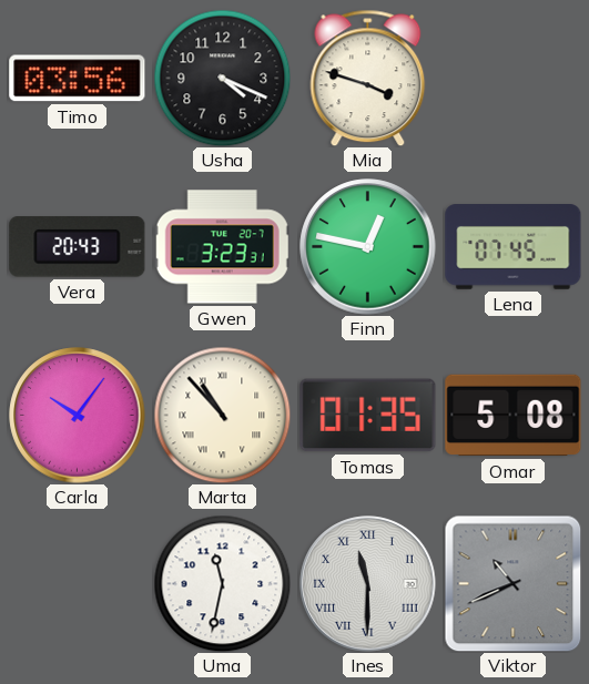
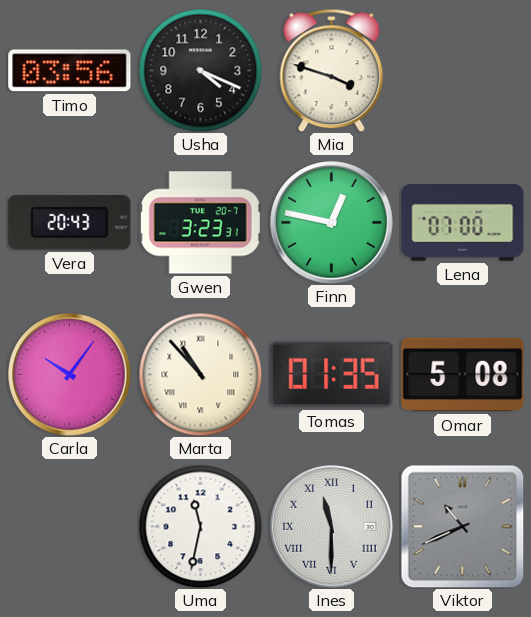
Lena: 07:45 -> 07:00 (463, 223)
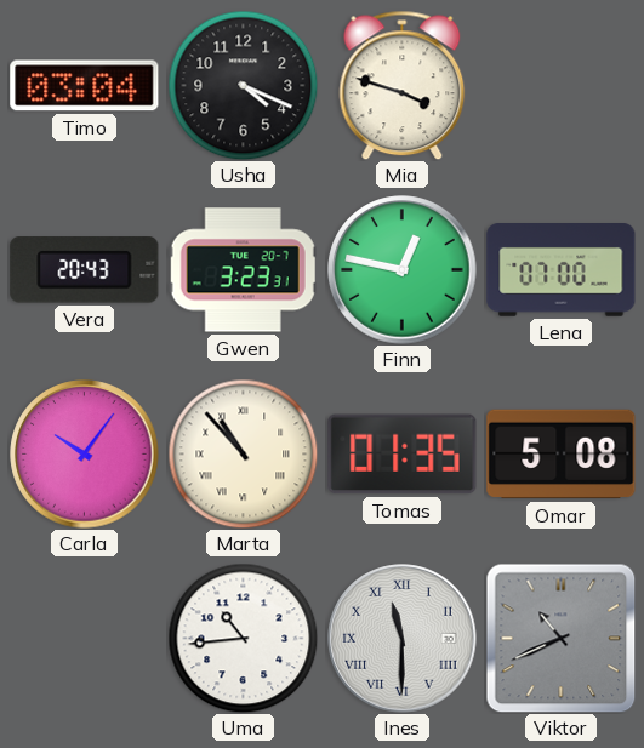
Timo: 03:56 -> 03:04 (85, 86)
Uma: 11:32 -> 10:44 (243, 638)
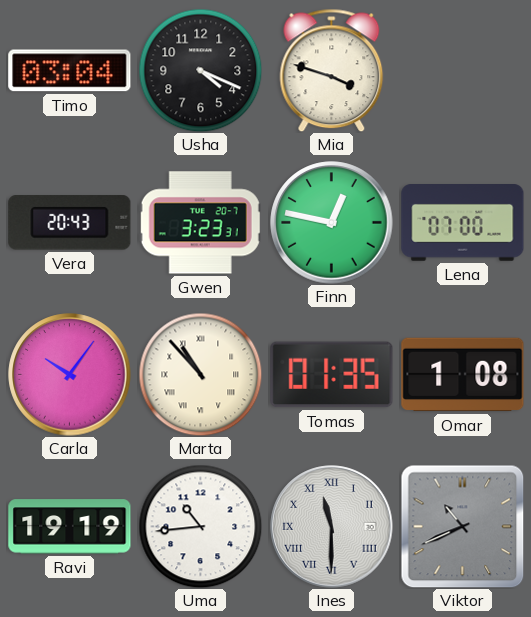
Omar: 5:08 -> 1:08 (463, 375)
Ravi: none -> 19:19 (70, 527)
